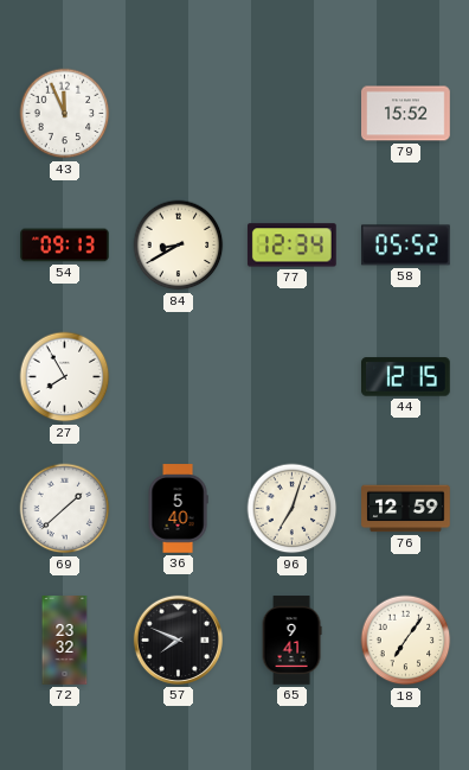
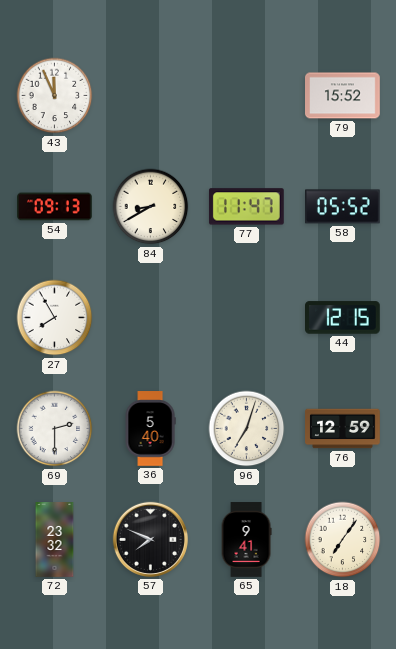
77: 12:34 -> 11:47 (246, 207)
69: 1:38 -> 2:30 (55, 429)
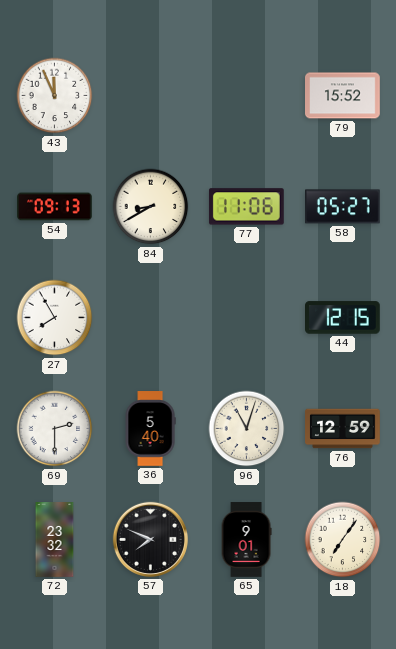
77: 11:47 -> 11:06 (246, 207)
58: 05:52 -> 05:27 (343, 207)
96: 7:03 -> 11:03 (247, 429)
65: 9:41 -> 9:01 (246, 540)
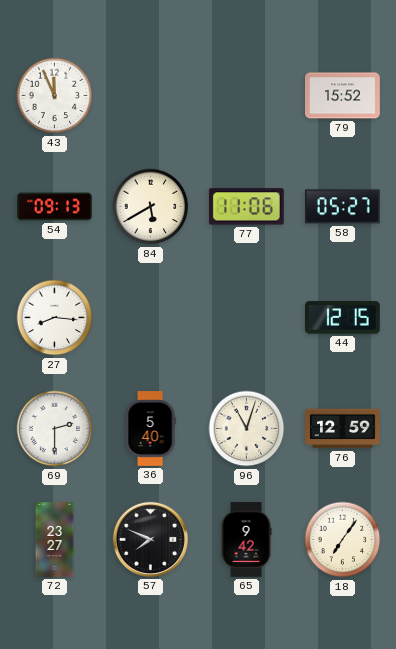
84: 8:40 -> 5:40 (151, 207)
27: 7:55 -> 8:16 (55, 318)
72: 23:32 -> 23:27 (55, 540)
65: 9:01 -> 9:42 (246, 540)
